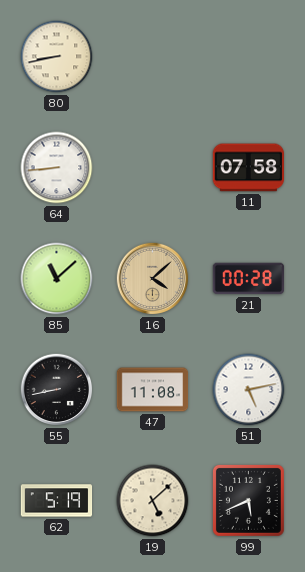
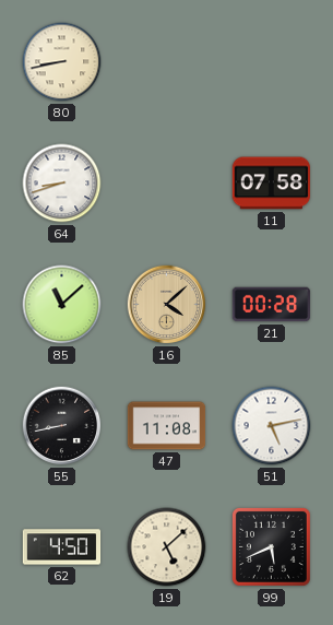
64: 8:44 -> 8:42 (62, 184)
62: 5:19 -> 4:50 (62, 547)
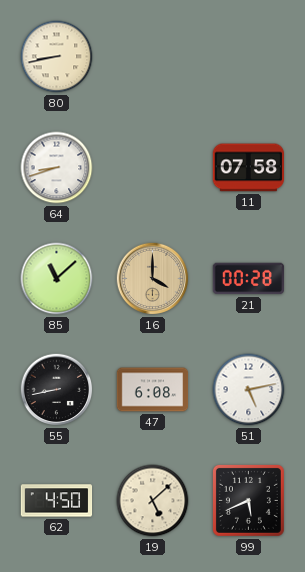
16: 4:08 -> 4:00 (153, 279)
47: 11:08 -> 6:08 (153, 390)
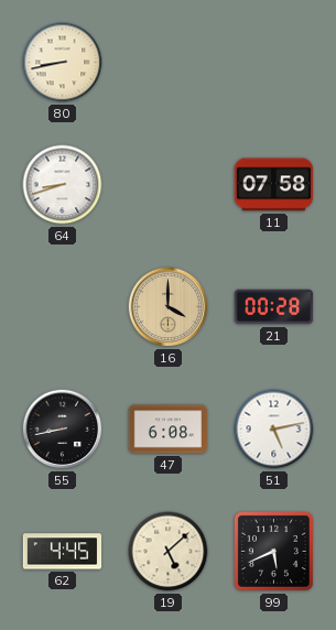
85: 11:08 -> none (57, 279)
62: 4:50 -> 4:45 (63, 552)
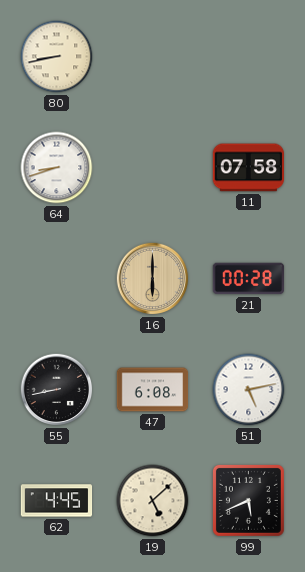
16: 4:00 -> 6:00 (153, 279)
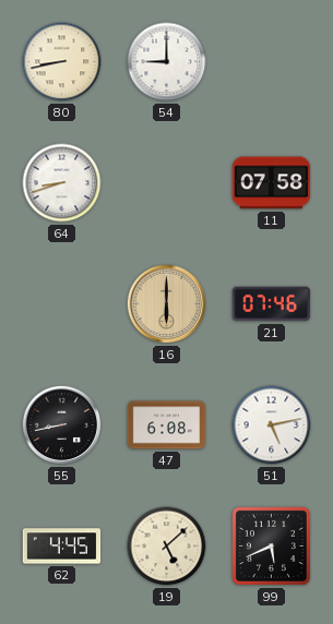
54: none -> 9:00 (167, 62)
21: 00:28 -> 07:46 (272, 304)
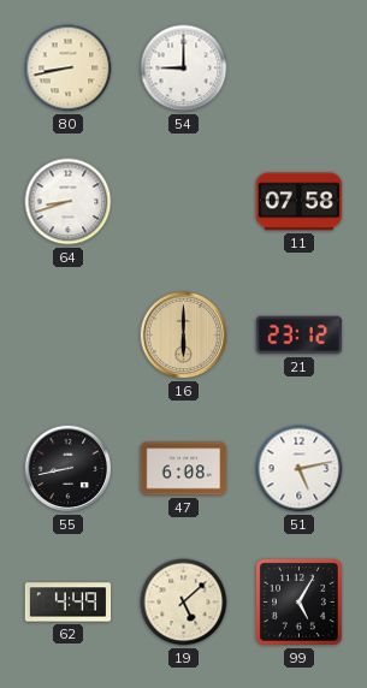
21: 07:46 -> 23:12 (300, 336)
62: 4:45 -> 4:49 (69, 603)
99: 5:41 -> 5:05 (298, 601)
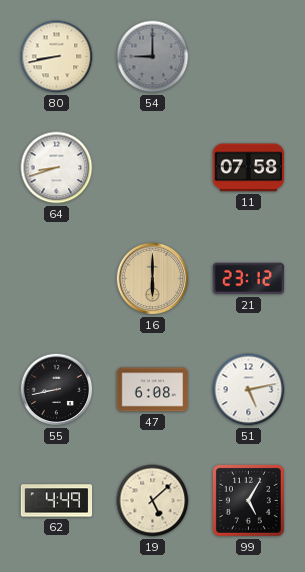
54 dial: white -> grey (153, 57)
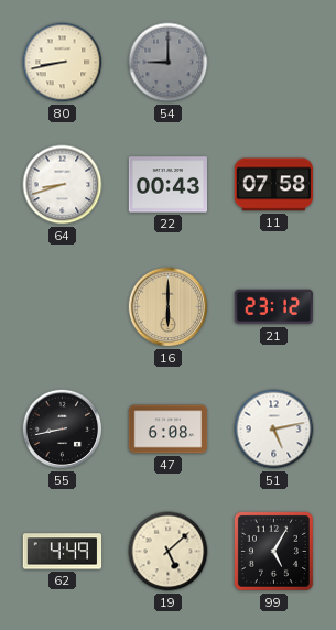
22: none -> 00:43 (169, 185)
